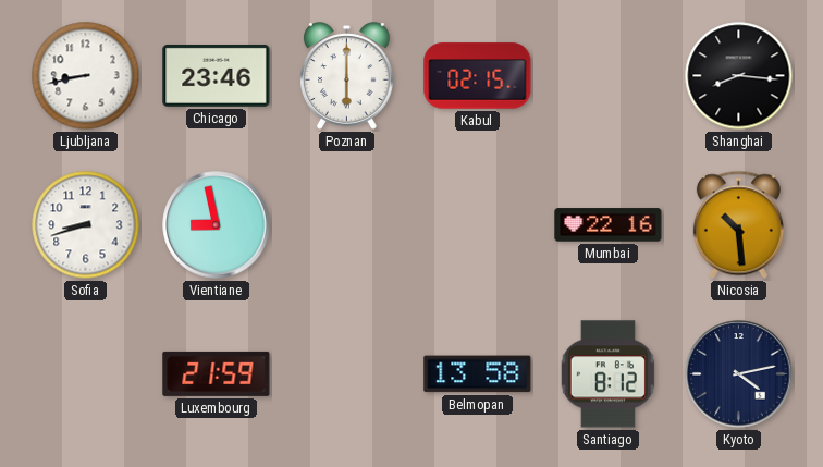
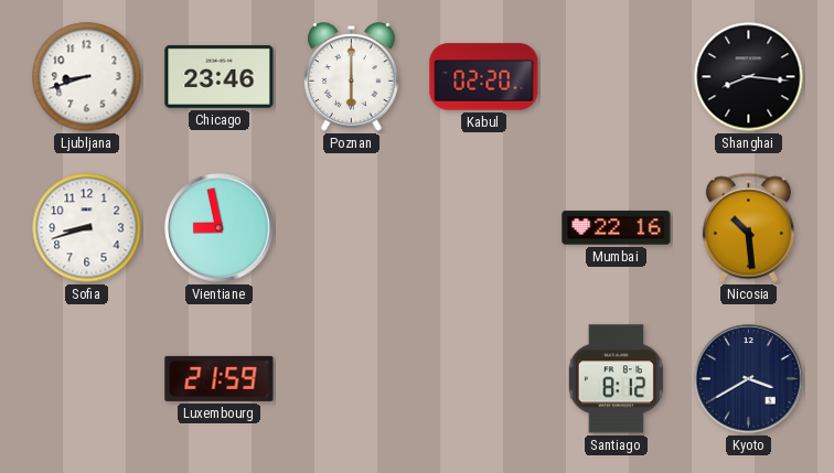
Ljubljana: 8:43 -> 8:42 (87, 77)
Kabul: 02:15 -> 02:20 (484, 77)
Belmopan: 13:58 -> none (478, 374)
Kyoto: 4:13 -> 3:40 (749, 379)
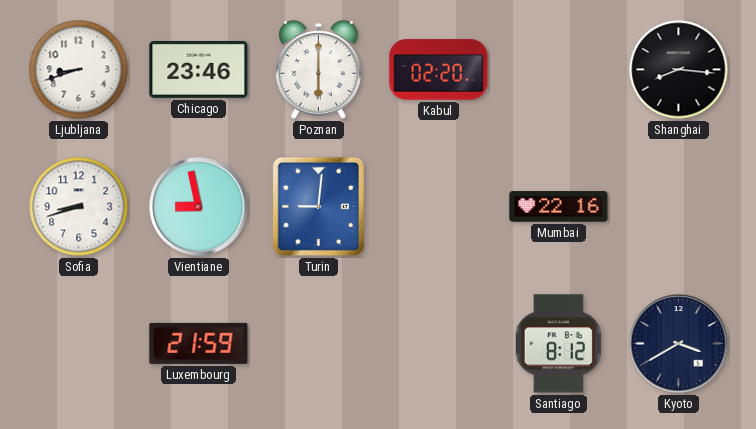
Turin: none -> 9:01 (318, 206)
Nicosia: 10:29 -> none (748, 228)
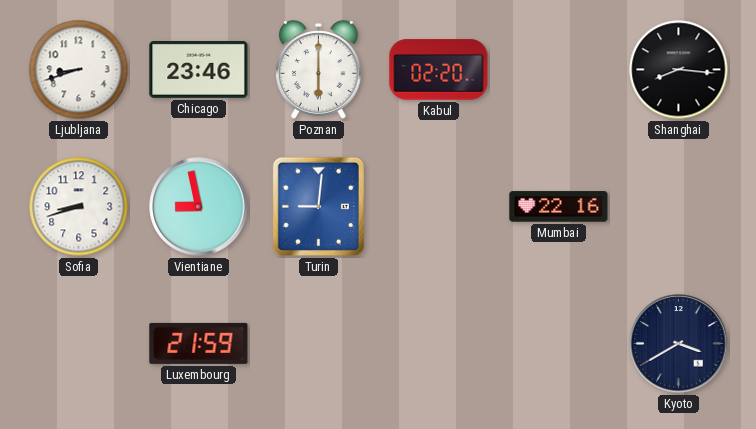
Santiago: 8:12 -> none (558, 344)
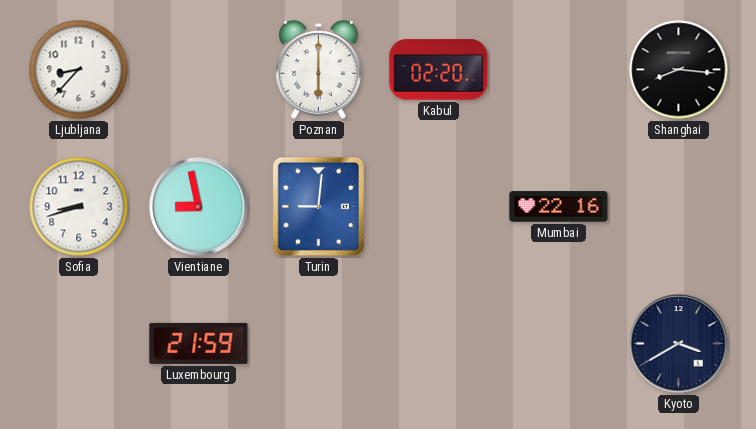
Ljubljana: 8:42 -> 8:37 (79, 70)
Chicago: 23:46 -> none (199, 69)
